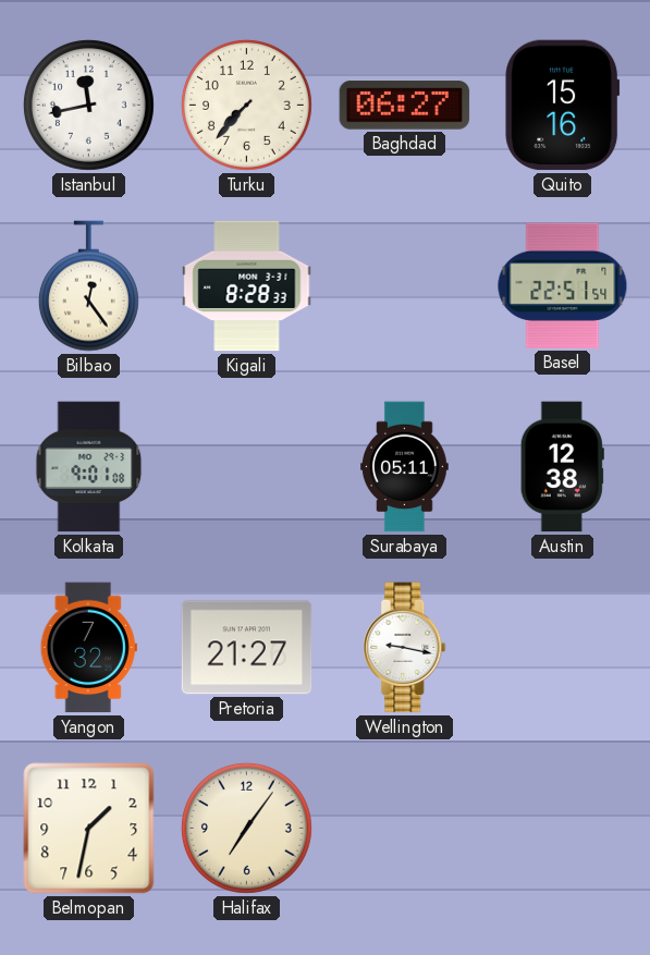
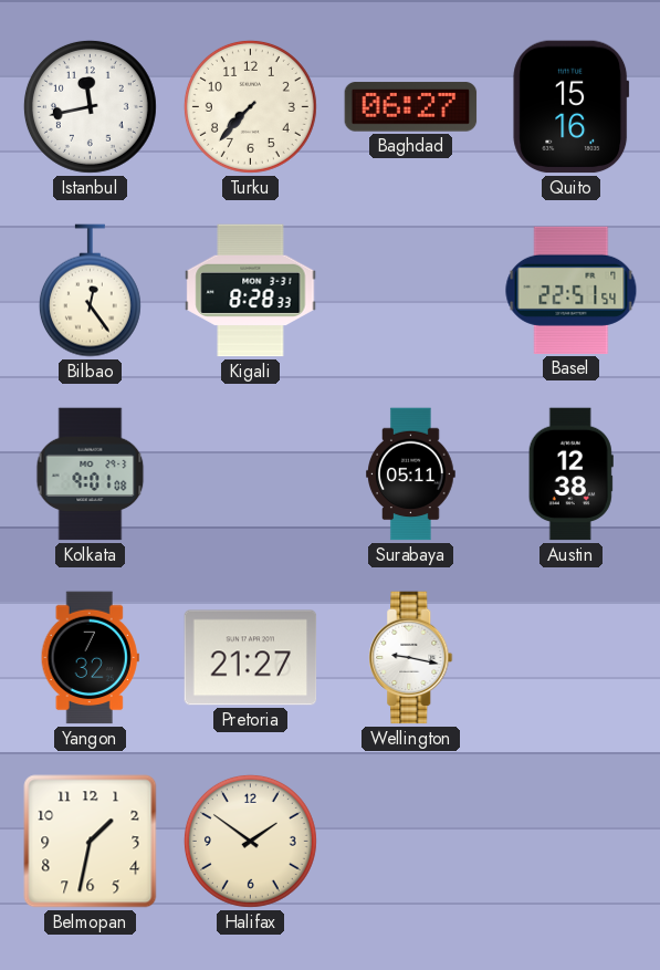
Halifax: 7:06 -> 1:51 (250, 841)
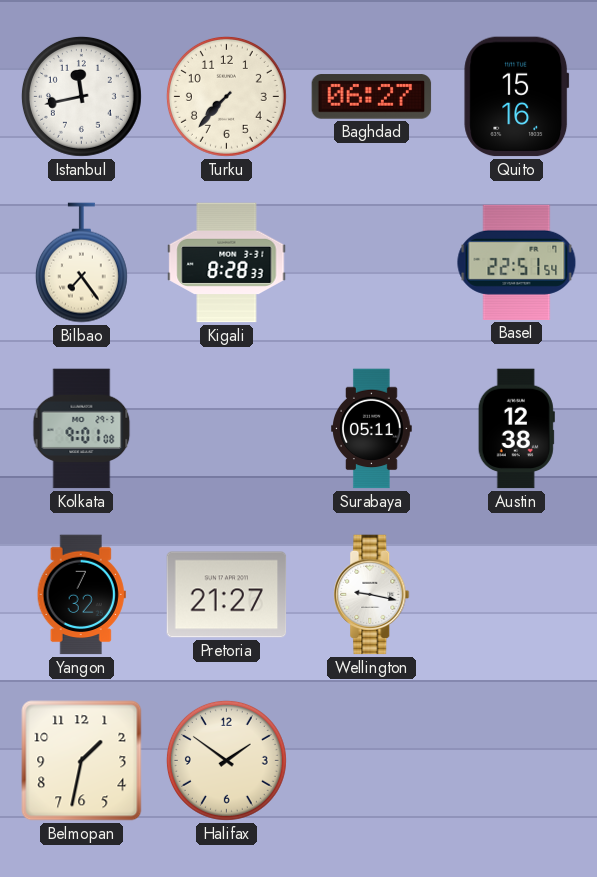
Bilbao: 12:24 -> 7:24 (81, 263)
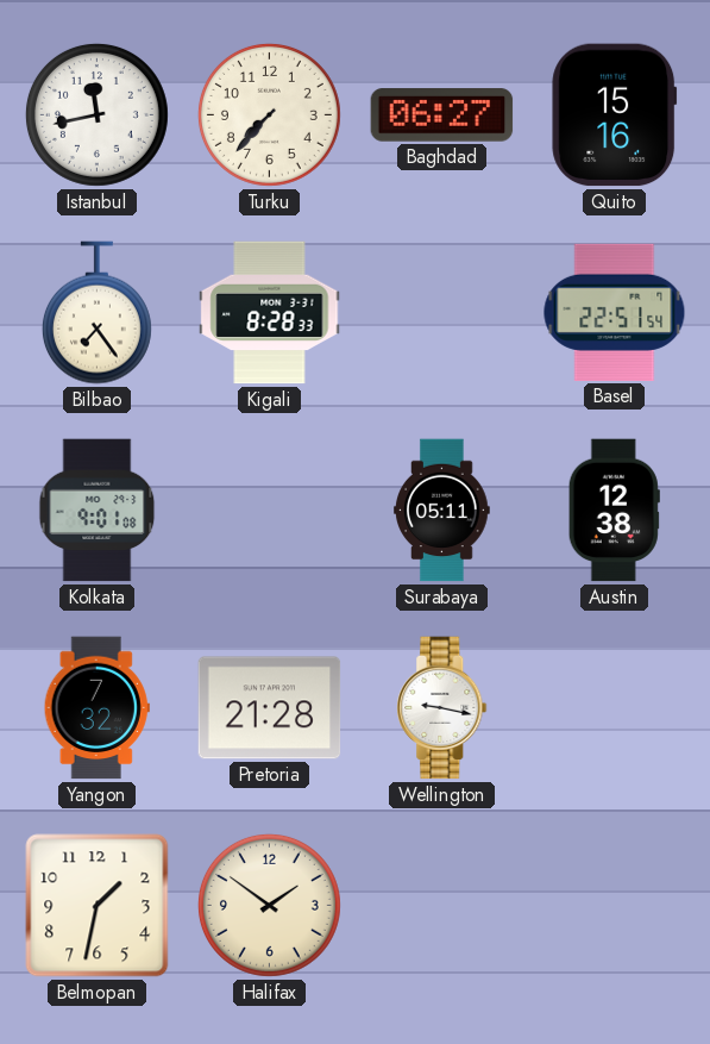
Pretoria: 21:27 -> 21:28 (270, 708)
